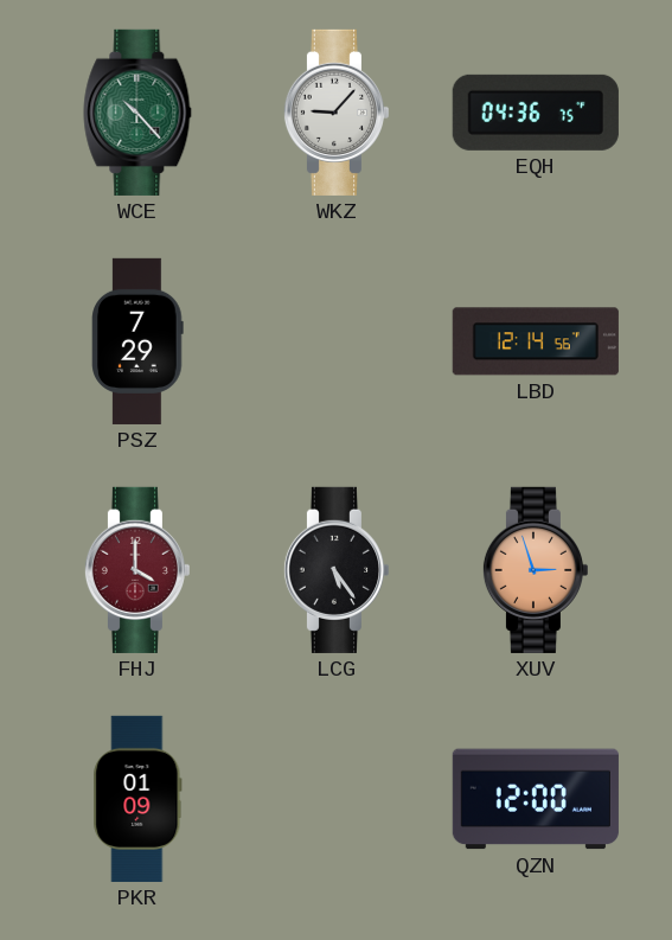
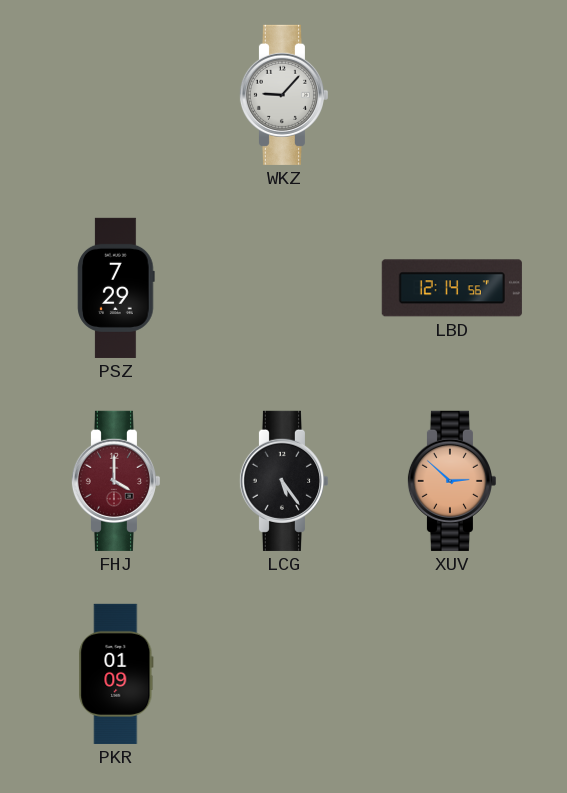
WCE: 10:23 -> none (137, 113)
EQH: 04:36 -> none (536, 113)
XUV: 2:57 -> 2:52 (451, 481)
QZN: 12:00 -> none (536, 799)
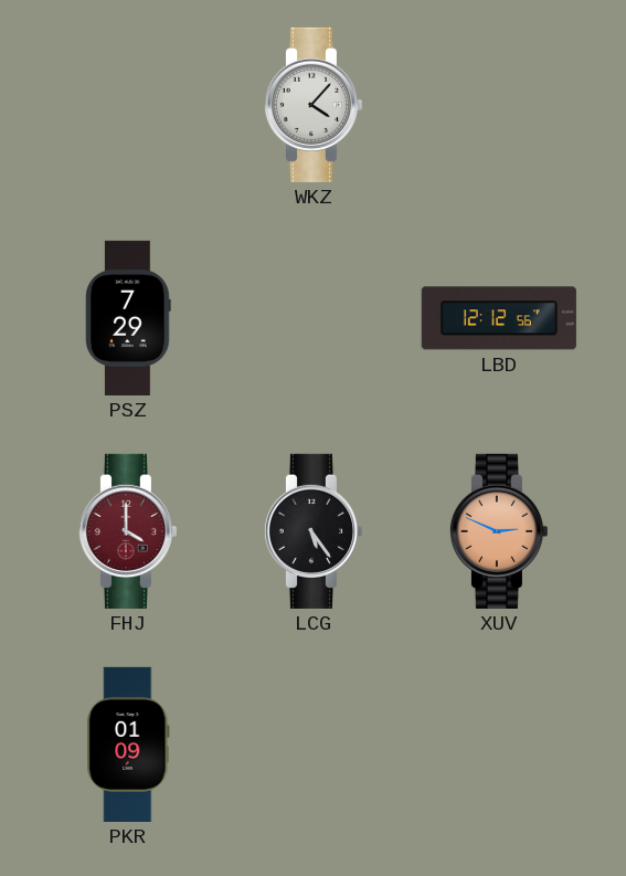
WKZ: 9:07 -> 4:07 (312, 105)
LBD: 12:14 -> 12:12 (499, 318)
XUV: 2:52 -> 2:49 (498, 531)
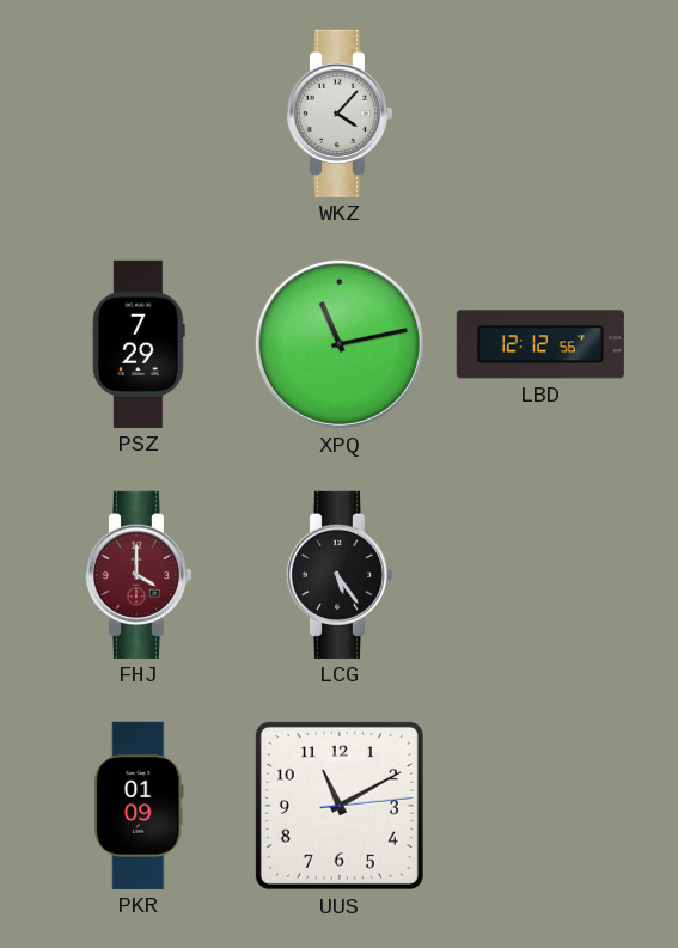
XPQ: none -> 11:13 (340, 344)
XUV: 2:49 -> none (498, 531)
UUS: none -> 11:10 (340, 806)
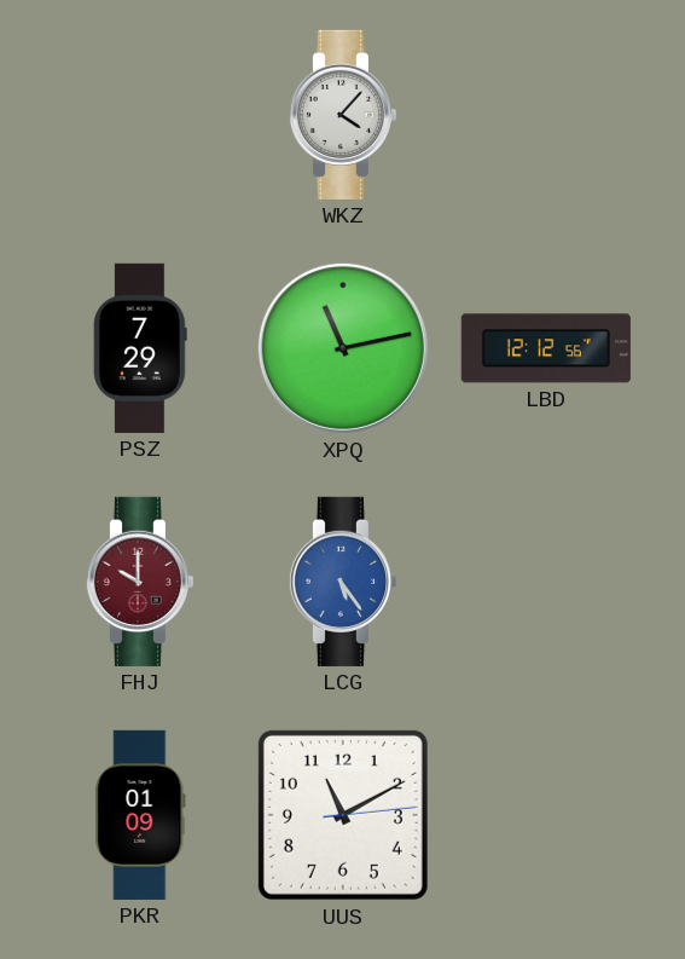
FHJ: 4:00 -> 10:00 (139, 582)
LCG dial: black -> blue (342, 582)
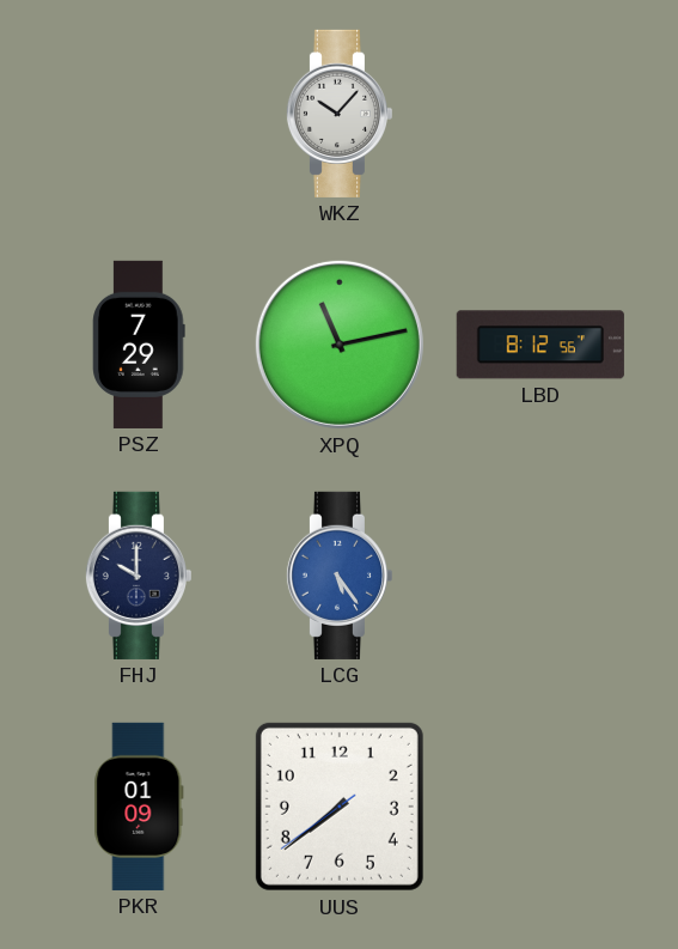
WKZ: 4:07 -> 10:07 (338, 114)
LBD: 12:12 -> 8:12 (540, 345)
FHJ dial: burgundy -> navy (138, 576)
UUS: 11:10 -> 7:38 (340, 807)
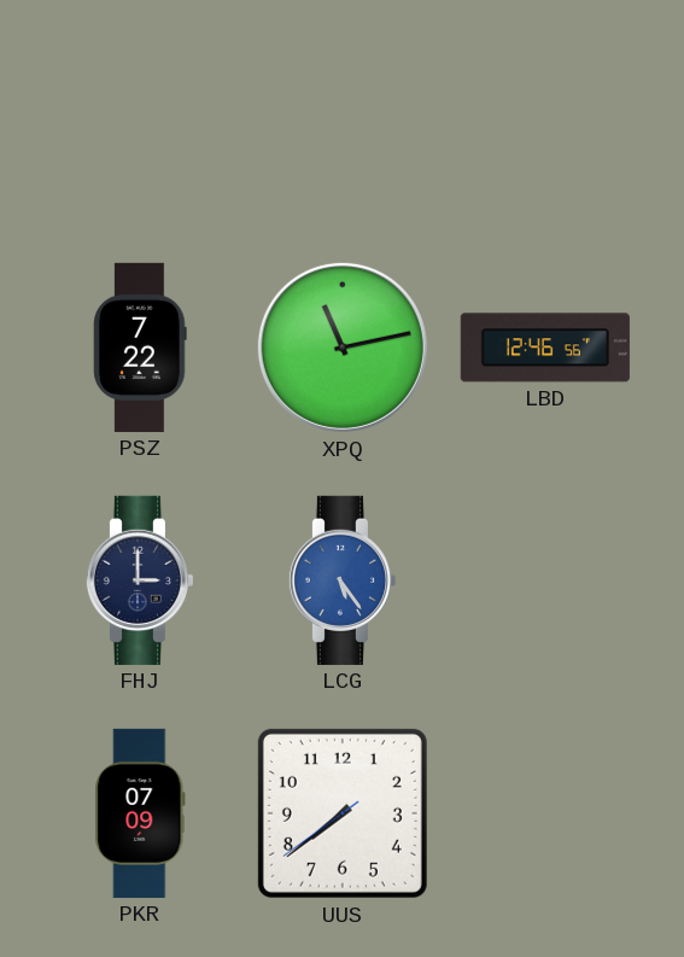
WKZ: 10:07 -> none (338, 114)
PSZ: 7:29 -> 7:22 (140, 348)
LBD: 8:12 -> 12:46 (545, 348)
FHJ: 10:00 -> 3:00 (139, 580)
PKR: 01:09 -> 07:09 (140, 813)
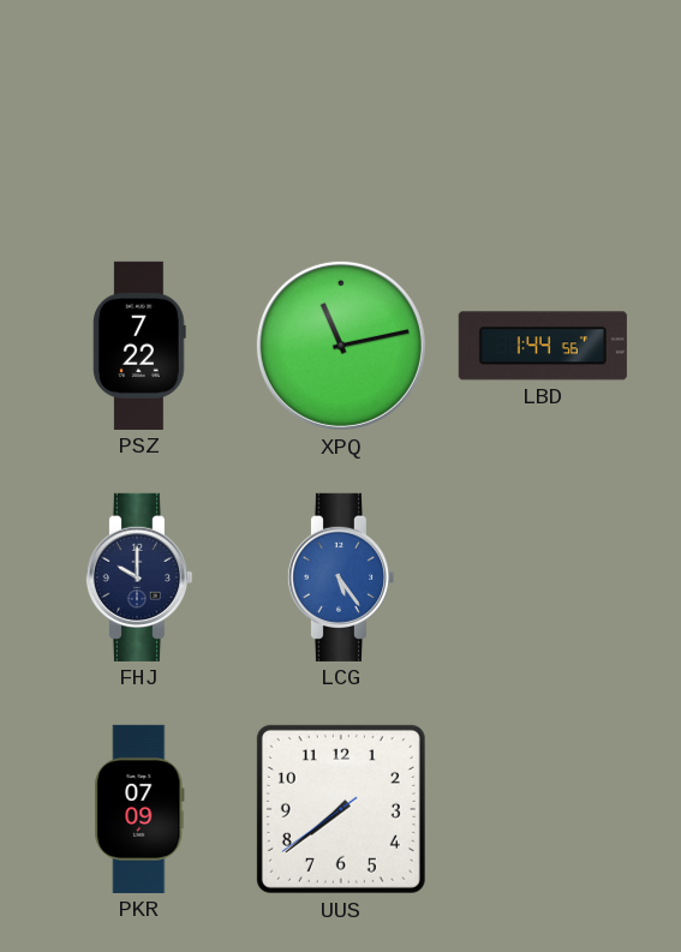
LBD: 12:46 -> 1:44 (543, 346)
FHJ: 3:00 -> 10:00 (138, 577)
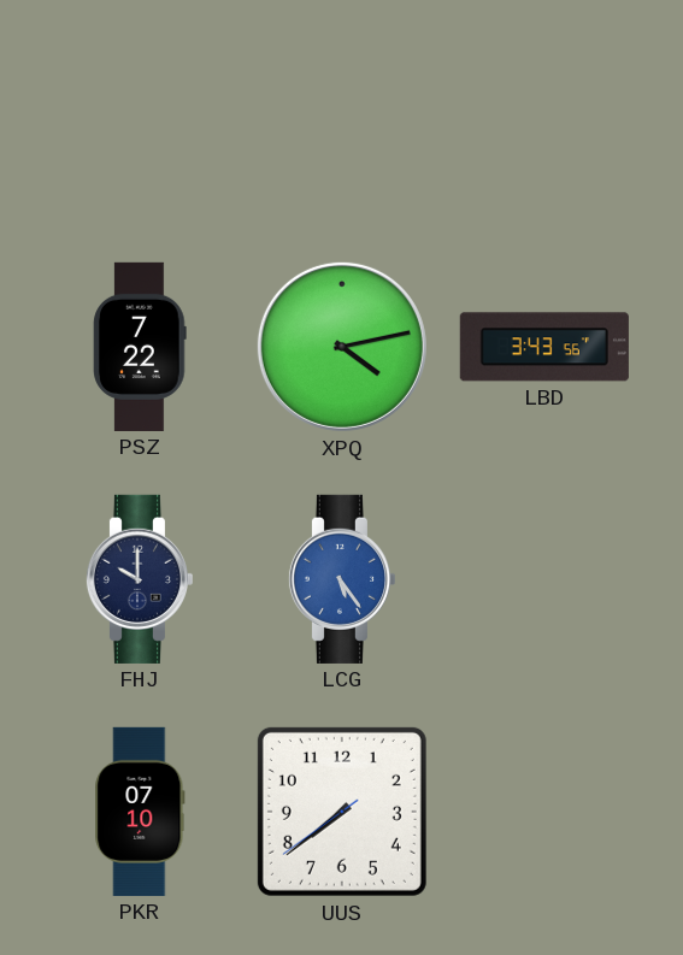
XPQ: 11:13 -> 4:13 (342, 347)
LBD: 1:44 -> 3:43 (544, 347)
PKR: 07:09 -> 07:10 (140, 812)
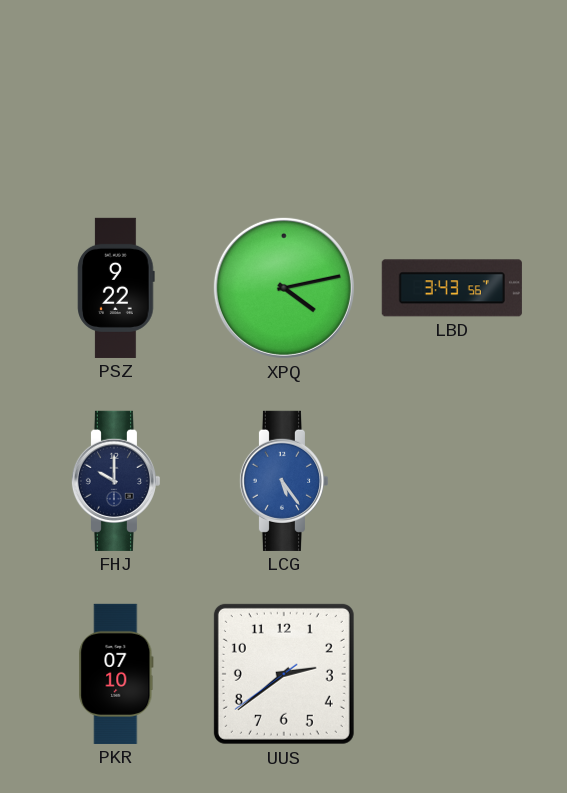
PSZ: 7:22 -> 9:22 (116, 288)
UUS: 7:38 -> 2:38 (284, 674)
